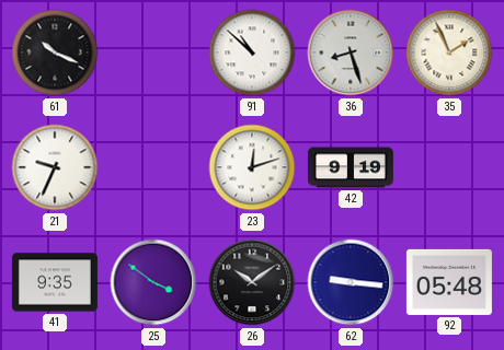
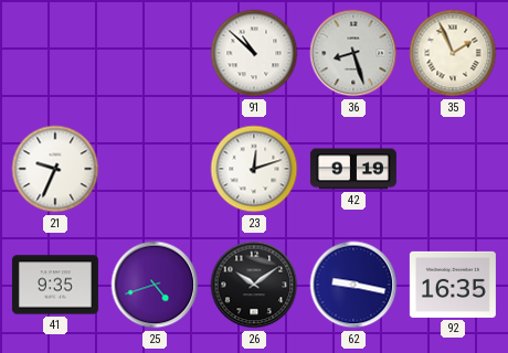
61: 10:19 -> none (55, 52)
25: 3:51 -> 4:42 (155, 285)
62: 9:16 -> 9:17 (353, 285)
92: 05:48 -> 16:35 (453, 285)
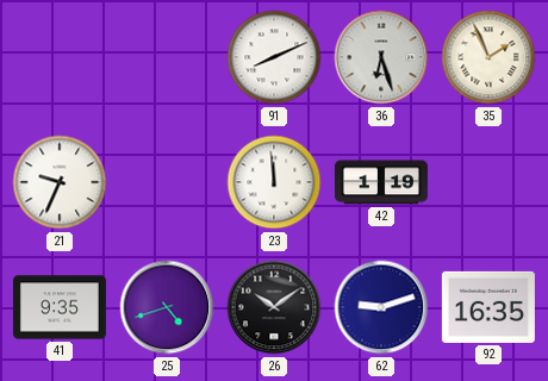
91: 10:52 -> 8:11 (274, 57)
36: 8:27 -> 6:27 (381, 57)
23: 12:12 -> 11:59 (274, 182)
42: 9:19 -> 1:19 (381, 182)
62: 9:17 -> 9:12 (381, 307)
